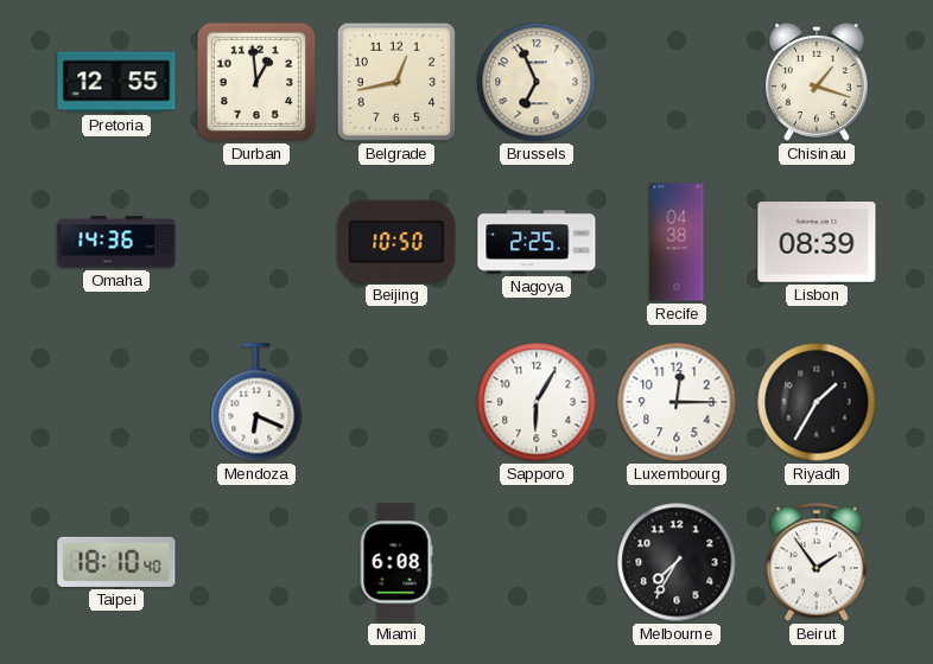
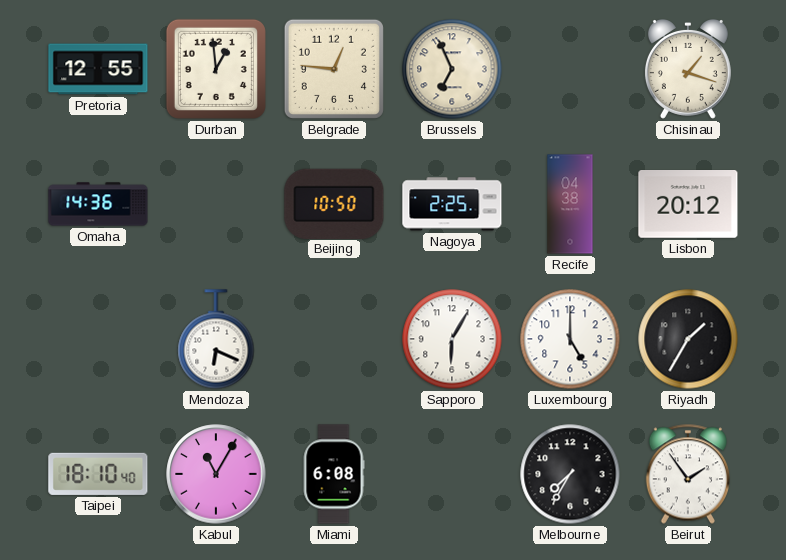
Belgrade: 12:43 -> 12:46 (334, 69)
Lisbon: 08:39 -> 20:12 (688, 204)
Luxembourg: 12:15 -> 5:00 (570, 339)
Kabul: none -> 11:05 (216, 474)
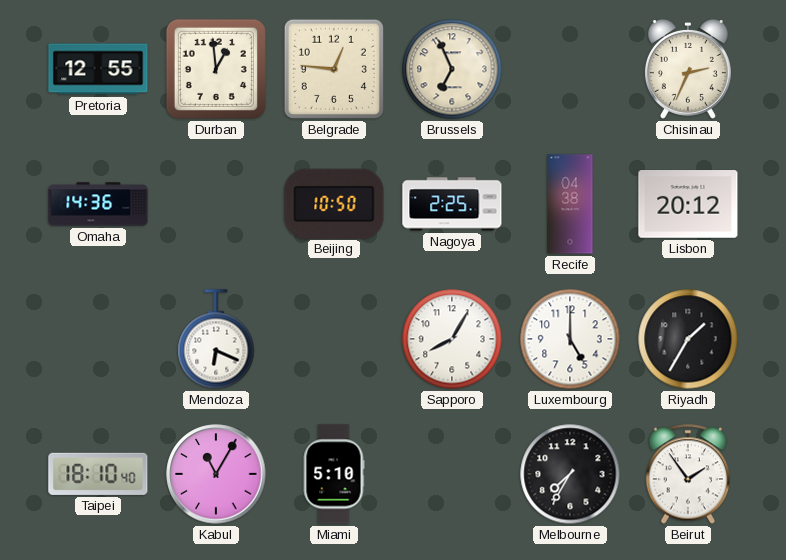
Chisinau: 1:18 -> 2:34 (688, 70)
Sapporo: 6:05 -> 8:05 (452, 339)
Miami: 6:08 -> 5:10 (334, 474)
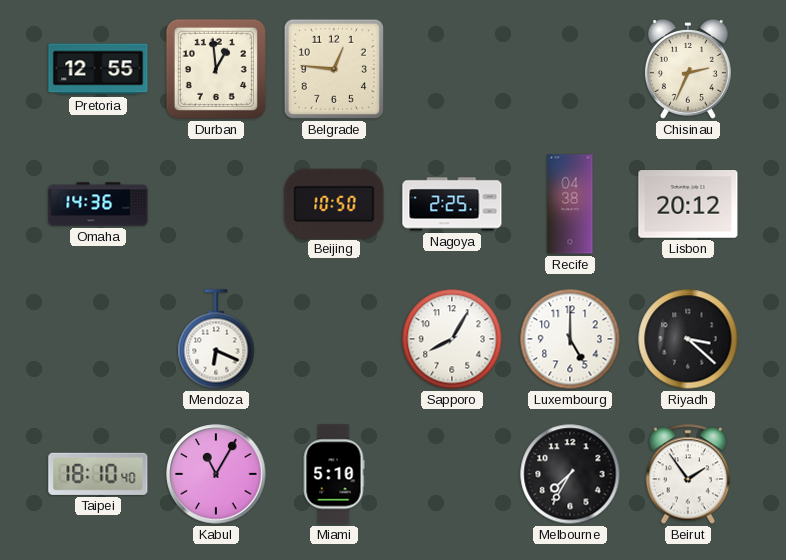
Brussels: 6:56 -> none (452, 69)
Riyadh: 1:35 -> 3:22 (688, 339)
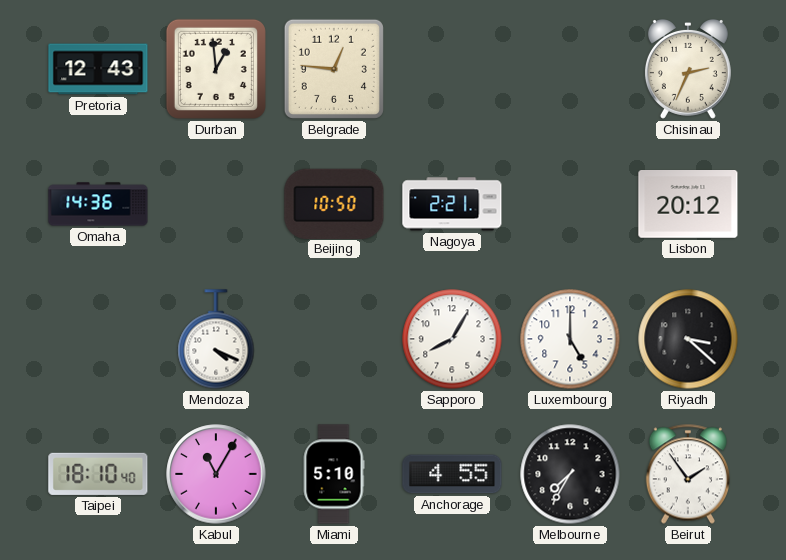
Pretoria: 12:55 -> 12:43 (98, 69)
Nagoya: 2:25 -> 2:21 (452, 204)
Recife: 04:38 -> none (570, 204)
Mendoza: 6:19 -> 4:19 (216, 339)
Anchorage: none -> 4:55 (452, 474)
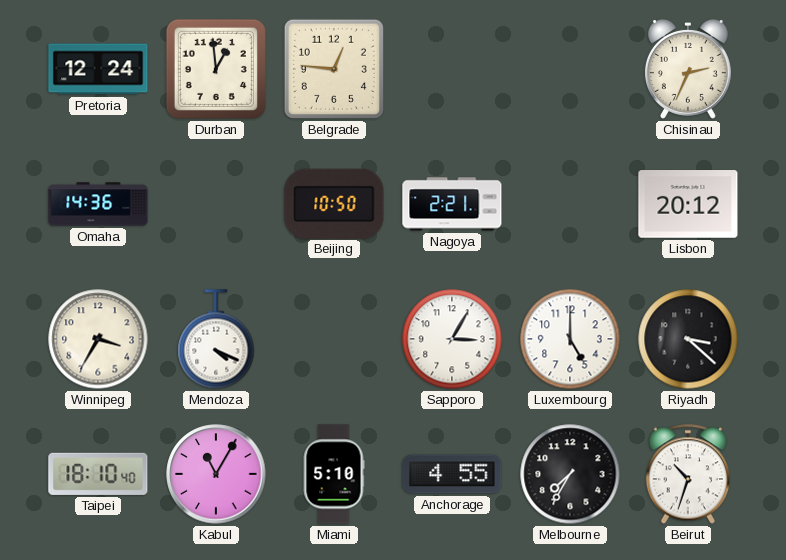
Pretoria: 12:43 -> 12:24 (98, 69)
Winnipeg: none -> 3:35 (98, 339)
Sapporo: 8:05 -> 3:05 (452, 339)
Beirut: 1:54 -> 10:33 (688, 474)
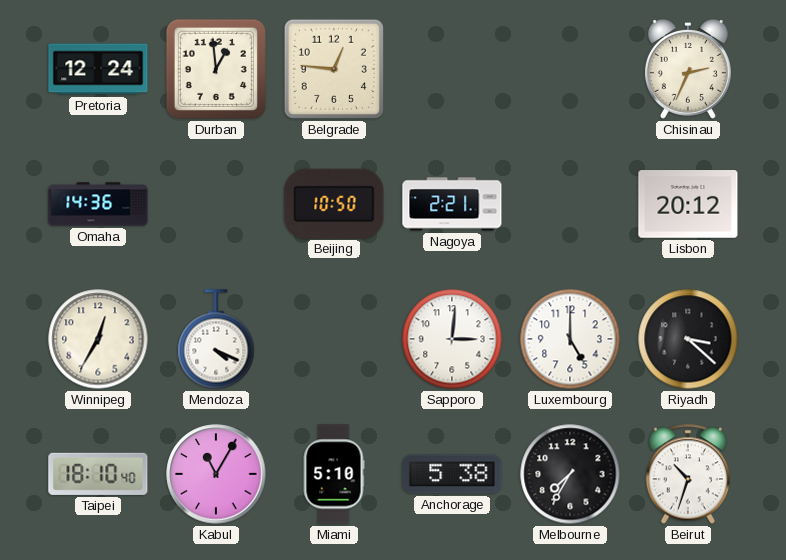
Winnipeg: 3:35 -> 12:35 (98, 339)
Sapporo: 3:05 -> 3:01 (452, 339)
Anchorage: 4:55 -> 5:38 (452, 474)
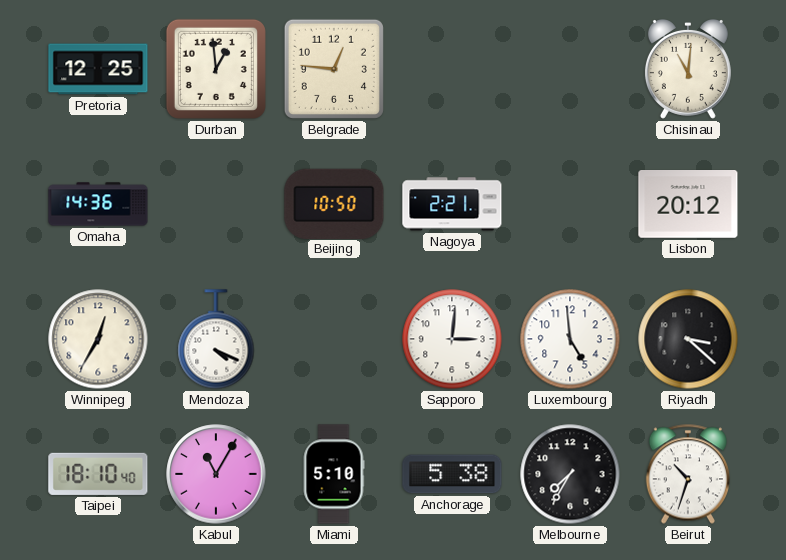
Pretoria: 12:24 -> 12:25 (98, 69)
Chisinau: 2:34 -> 11:01 (688, 70)
Luxembourg: 5:00 -> 4:59 (570, 339)
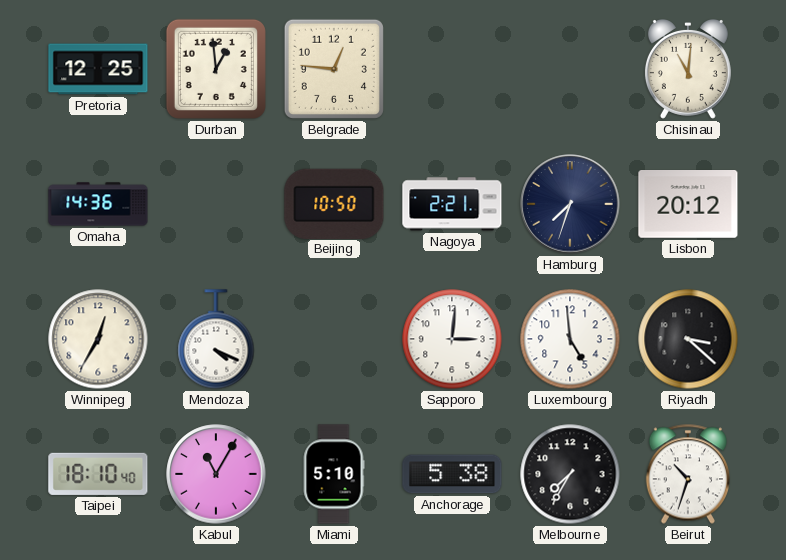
Hamburg: none -> 7:33 (570, 204)
